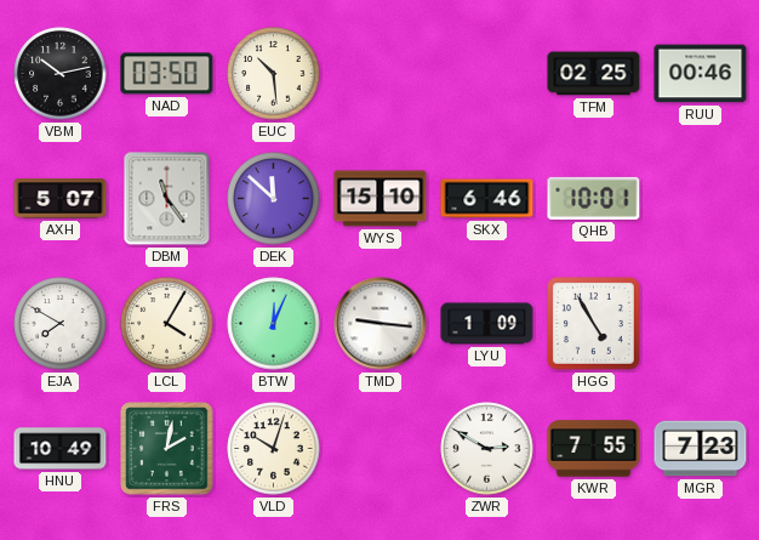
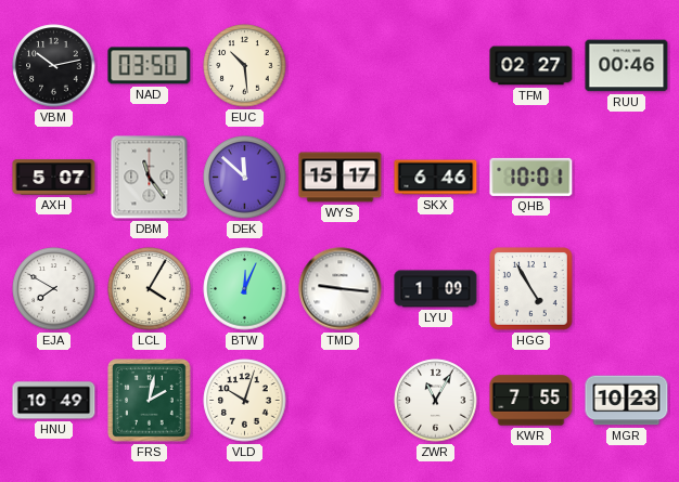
TFM: 02:25 -> 02:27 (531, 66)
WYS: 15:10 -> 15:17 (341, 178)
ZWR: 2:50 -> 11:05 (436, 401)
MGR: 7:23 -> 10:23 (627, 401)
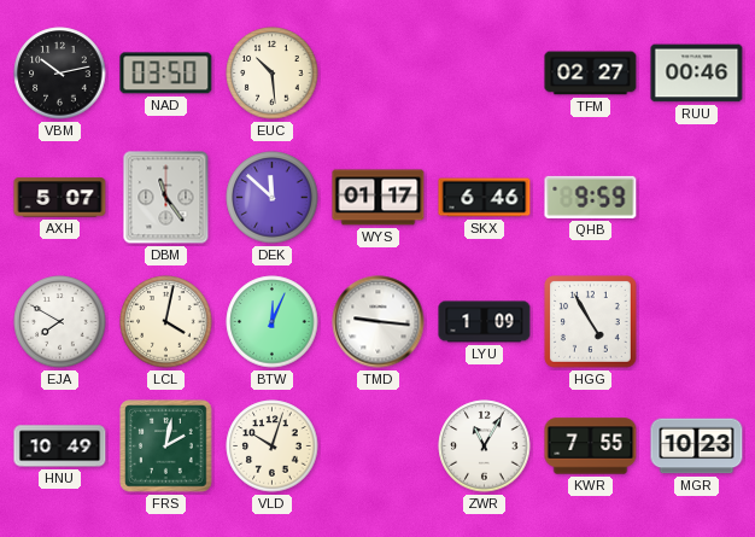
WYS: 15:17 -> 01:17 (379, 198)
QHB: 10:01 -> 9:59 (591, 197)
LCL: 4:05 -> 4:02 (166, 322)
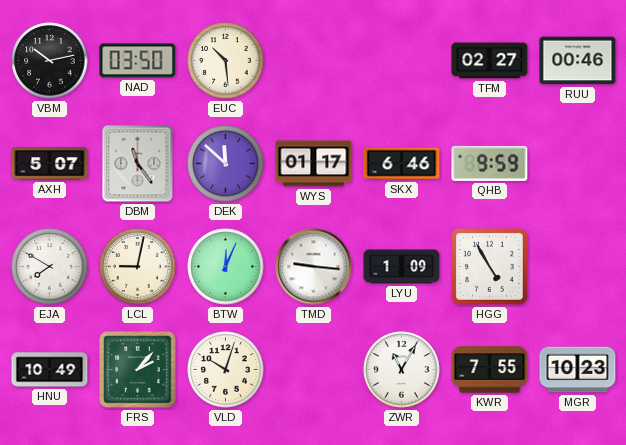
LCL: 4:02 -> 9:02 (138, 267)
FRS: 2:02 -> 2:07 (138, 370)
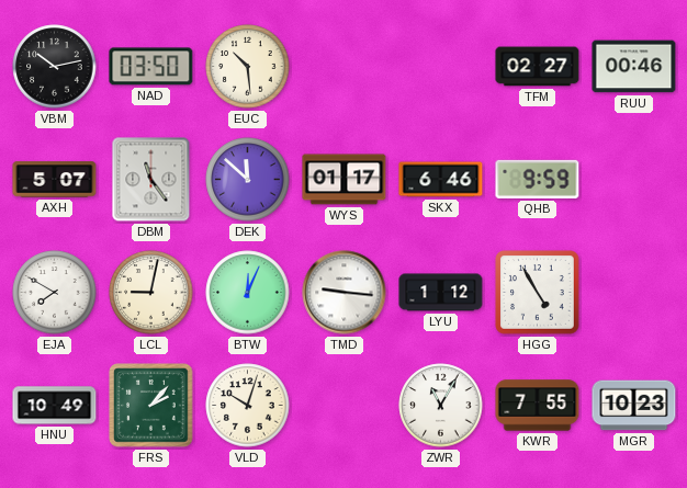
LYU: 1:09 -> 1:12 (441, 293)
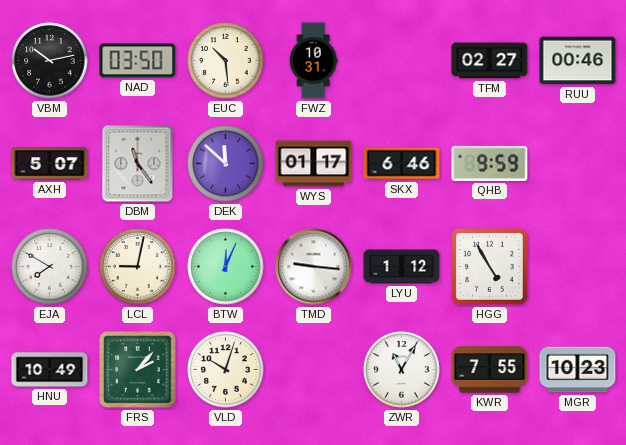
FWZ: none -> 10:31 (313, 61)
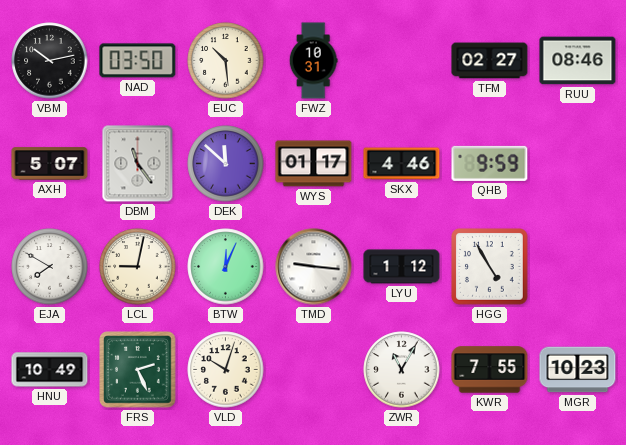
RUU: 00:46 -> 08:46 (578, 61)
SKX: 6:46 -> 4:46 (402, 164)
FRS: 2:07 -> 2:26 (138, 370)
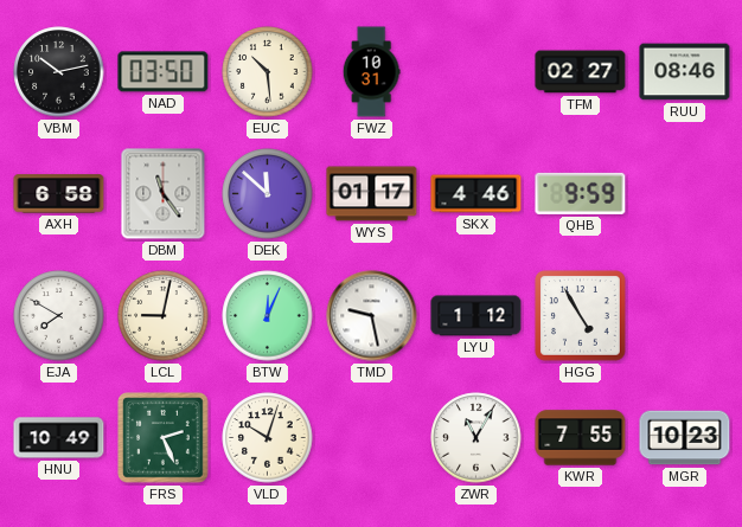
AXH: 5:07 -> 6:58 (59, 194)
TMD: 9:16 -> 9:28 (372, 316)
